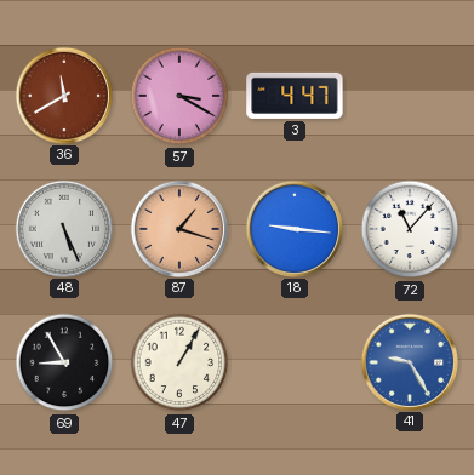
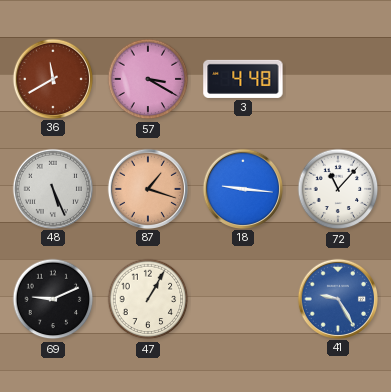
3: 4:47 -> 4:48 (243, 79)
69: 8:55 -> 9:11 (53, 299)
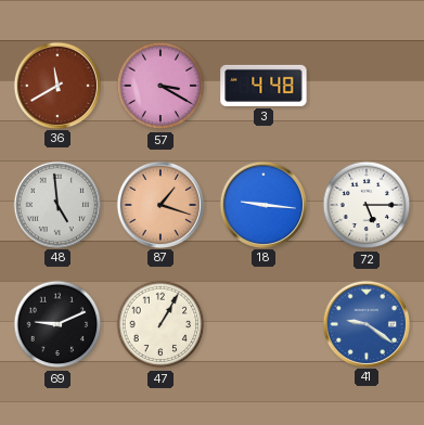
48: 5:26 -> 4:59 (56, 204)
72: 11:07 -> 5:15 (367, 205)
41: 9:25 -> 9:21 (365, 323)
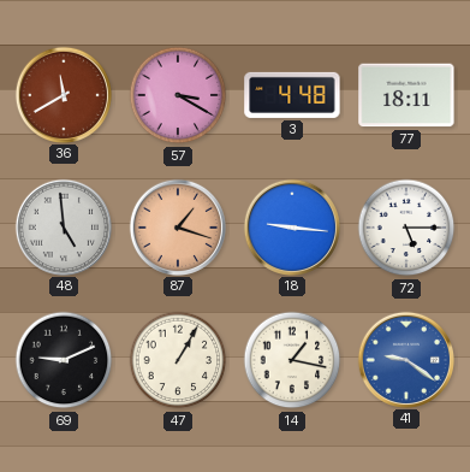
77: none -> 18:11 (406, 95)
14: none -> 1:17 (292, 360)
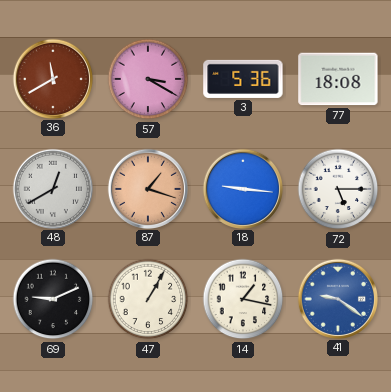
3: 4:48 -> 5:36 (243, 79)
77: 18:11 -> 18:08 (338, 79)
48: 4:59 -> 12:40 (52, 188)
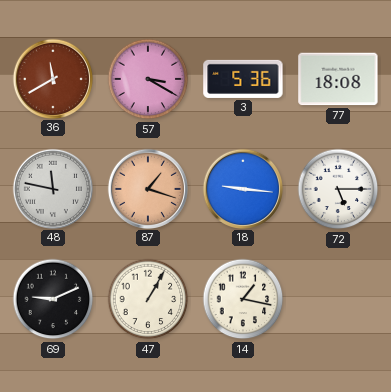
48: 12:40 -> 11:47 (52, 188)
41: 9:21 -> none (337, 298)
